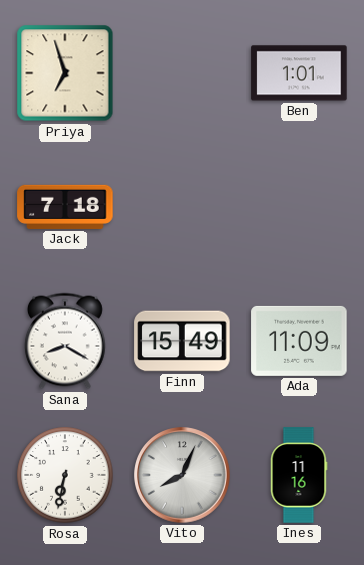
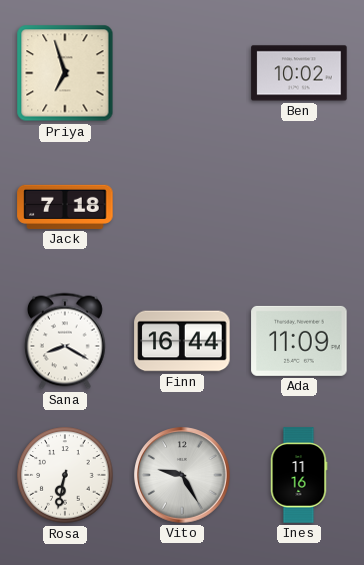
Ben: 1:01 -> 10:02 (299, 73)
Finn: 15:49 -> 16:44 (182, 341)
Vito: 8:04 -> 9:25 (182, 475)
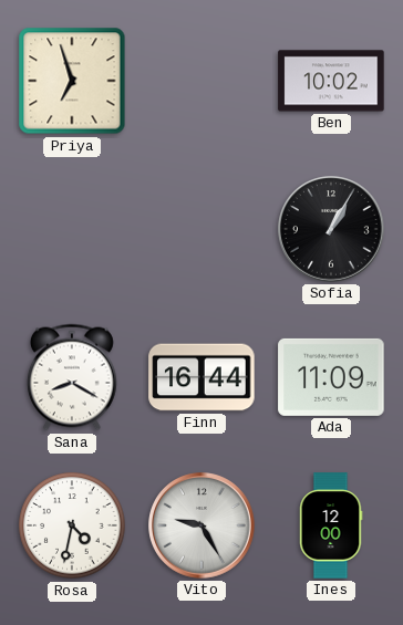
Jack: 7:18 -> none (65, 207)
Sofia: none -> 1:05 (331, 229)
Rosa: 6:32 -> 4:32 (72, 525)
Ines: 11:16 -> 12:00 (331, 525)
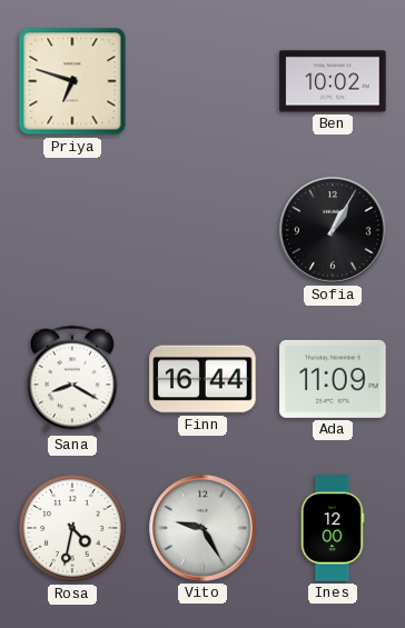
Priya: 6:57 -> 6:48 (72, 81)
